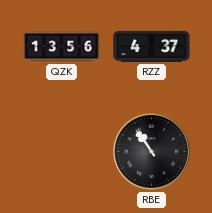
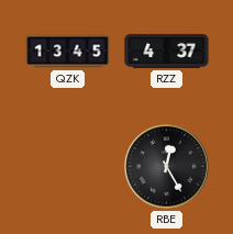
QZK: 13:56 -> 13:45 (68, 52)
RBE: 10:54 -> 12:25 (167, 167)
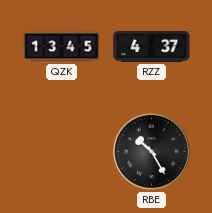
RBE: 12:25 -> 10:25 (152, 152)
